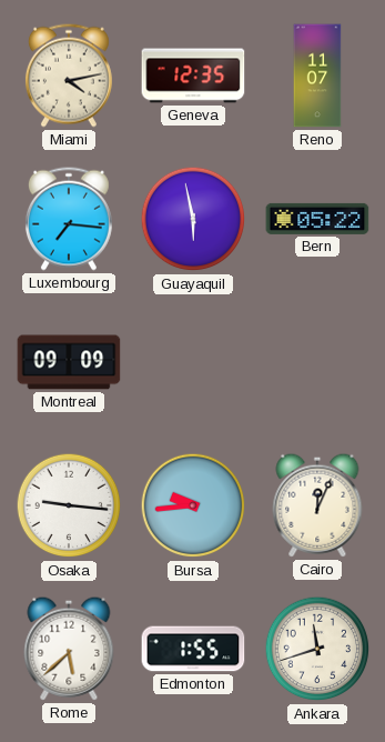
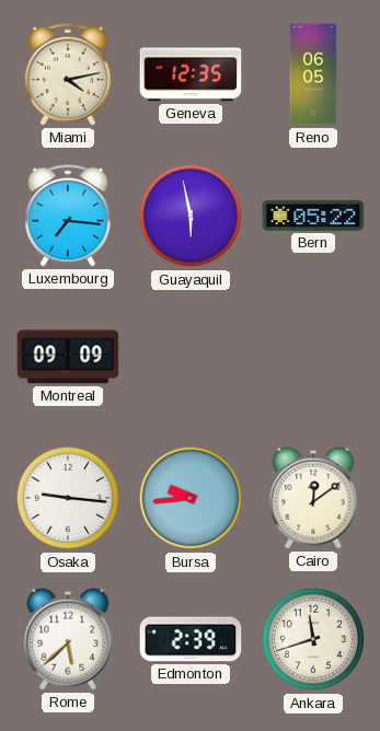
Reno: 11:07 -> 06:05 (313, 74)
Cairo: 12:04 -> 12:09 (313, 498)
Edmonton: 1:55 -> 2:39 (191, 639)
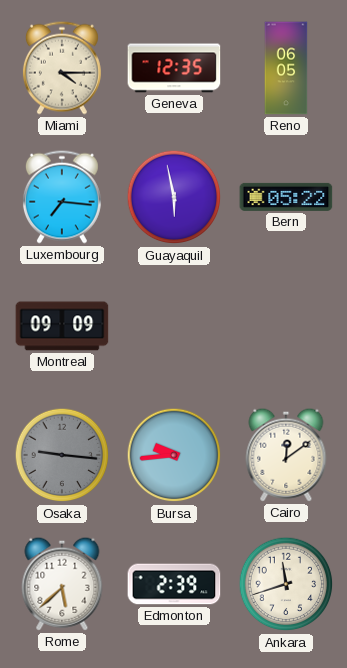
Miami: 4:13 -> 4:15 (62, 68)
Osaka dial: white -> grey (62, 455)
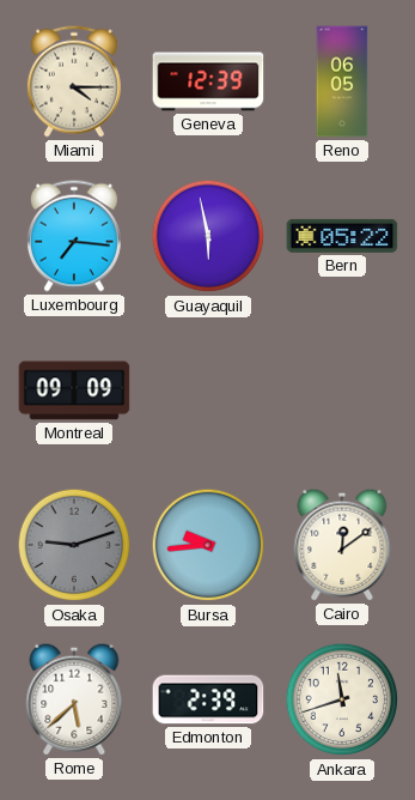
Geneva: 12:35 -> 12:39 (208, 81)
Osaka: 9:16 -> 9:12 (74, 545)
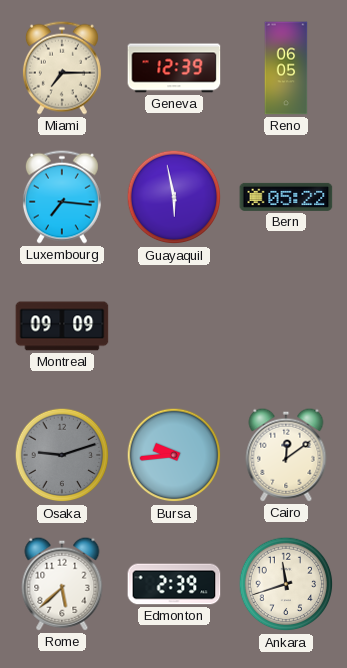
Miami: 4:15 -> 7:15 (62, 68)
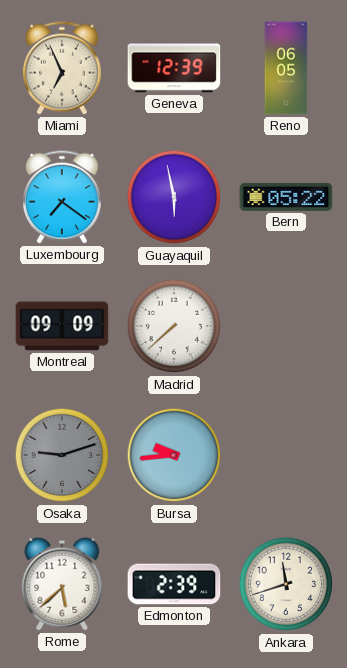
Miami: 7:15 -> 6:56 (62, 68)
Luxembourg: 7:16 -> 7:21 (62, 197)
Madrid: none -> 7:38 (174, 326)
Cairo: 12:09 -> none (286, 455)
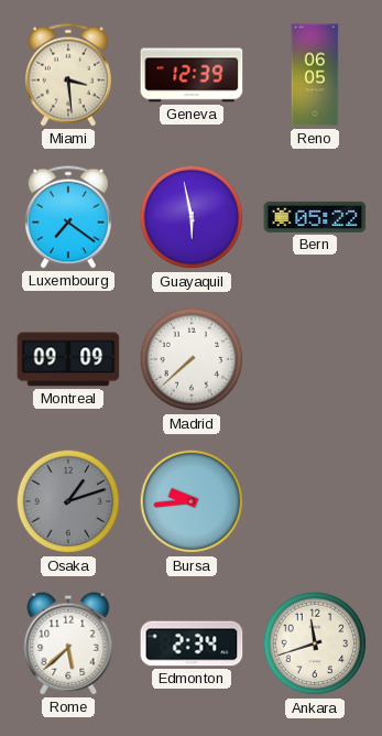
Miami: 6:56 -> 3:29 (68, 75)
Osaka: 9:12 -> 1:12 (68, 501)
Edmonton: 2:39 -> 2:34 (192, 643)
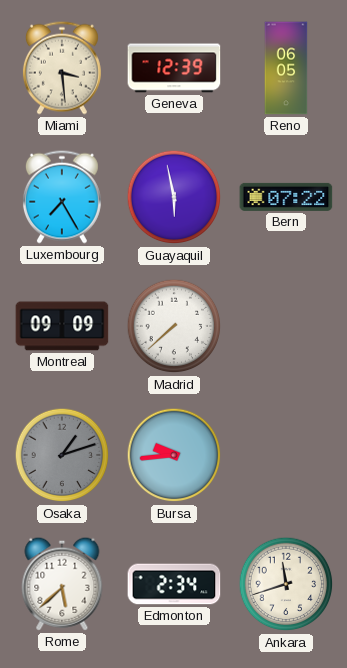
Luxembourg: 7:21 -> 7:25 (62, 197)
Bern: 05:22 -> 07:22 (286, 197)
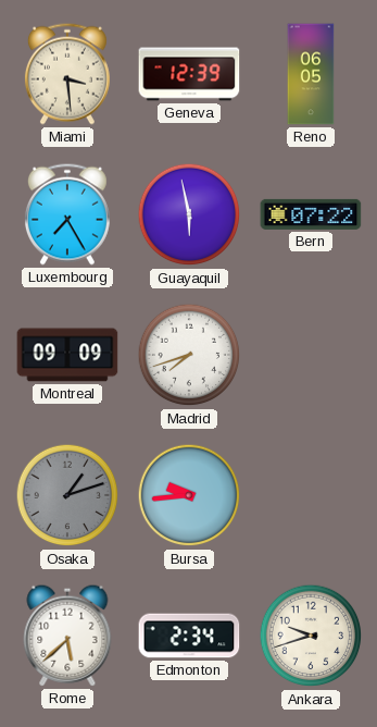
Madrid: 7:38 -> 7:42 (189, 355)
Ankara: 11:42 -> 9:42 (311, 636)
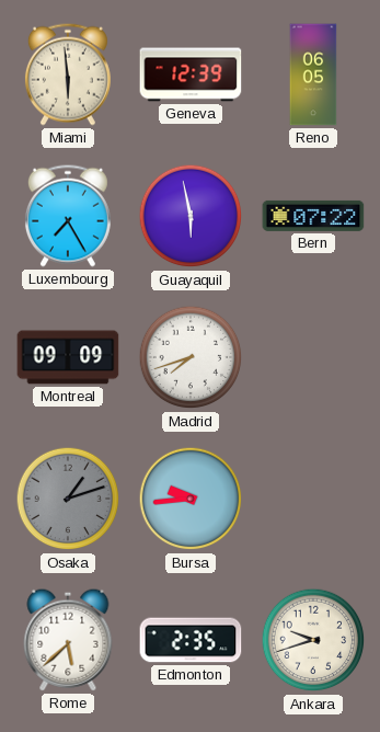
Miami: 3:29 -> 5:59 (68, 75)
Edmonton: 2:34 -> 2:35 (191, 640)
